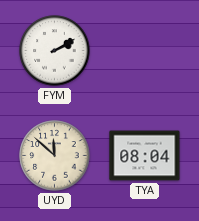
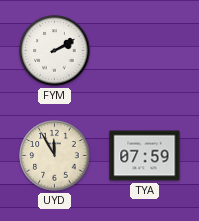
UYD: 11:52 -> 11:55 (55, 156)
TYA: 08:04 -> 07:59 (145, 156)
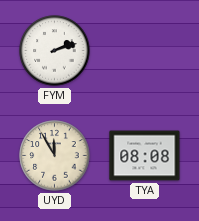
FYM: 2:10 -> 2:12 (55, 51)
TYA: 07:59 -> 08:08 (145, 156)
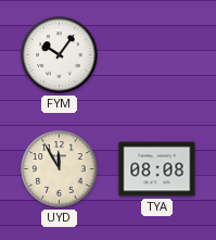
FYM: 2:12 -> 10:06 (60, 55)
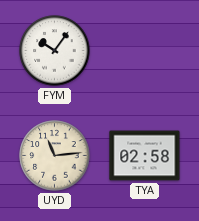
UYD: 11:55 -> 11:14 (55, 156)
TYA: 08:08 -> 02:58 (145, 156)
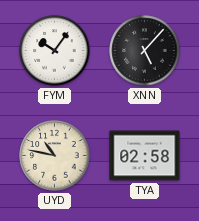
XNN: none -> 5:07 (145, 51)
UYD: 11:14 -> 10:47 (55, 156)
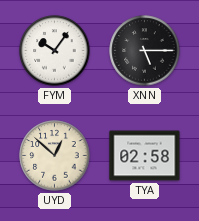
XNN: 5:07 -> 5:15 (145, 51)
UYD: 10:47 -> 12:52 (55, 156)
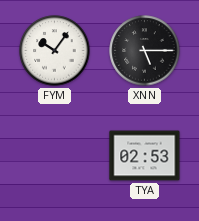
UYD: 12:52 -> none (55, 156)
TYA: 02:58 -> 02:53 (145, 156)
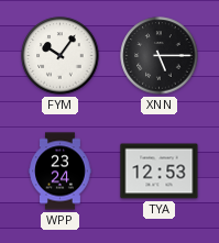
WPP: none -> 23:24 (61, 172)
TYA: 02:53 -> 12:53 (160, 172)
